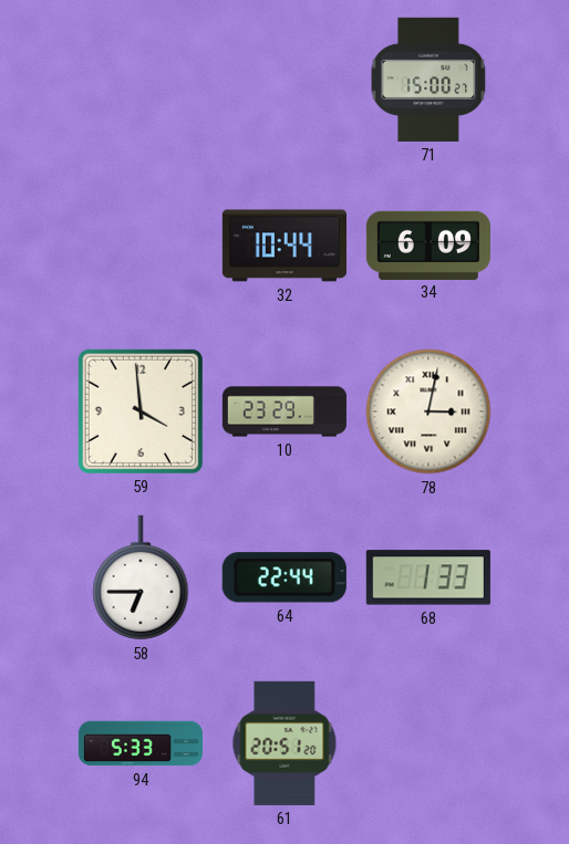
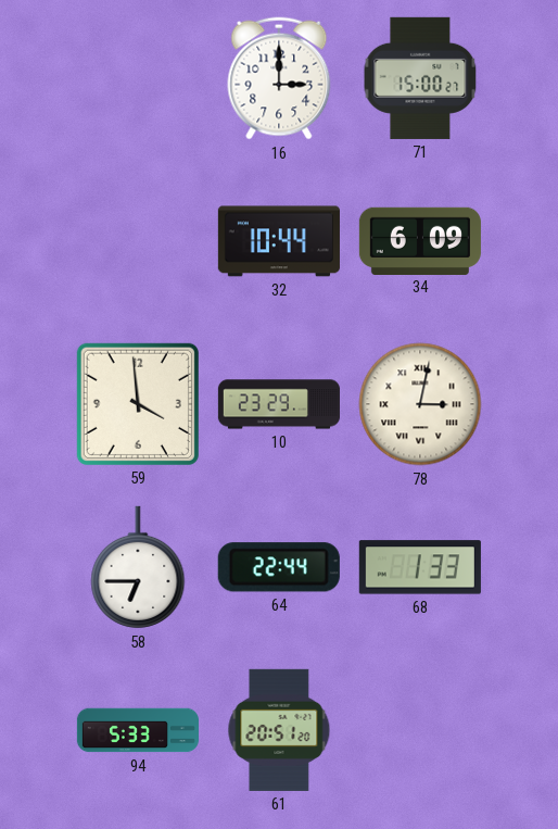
16: none -> 3:00 (279, 78)
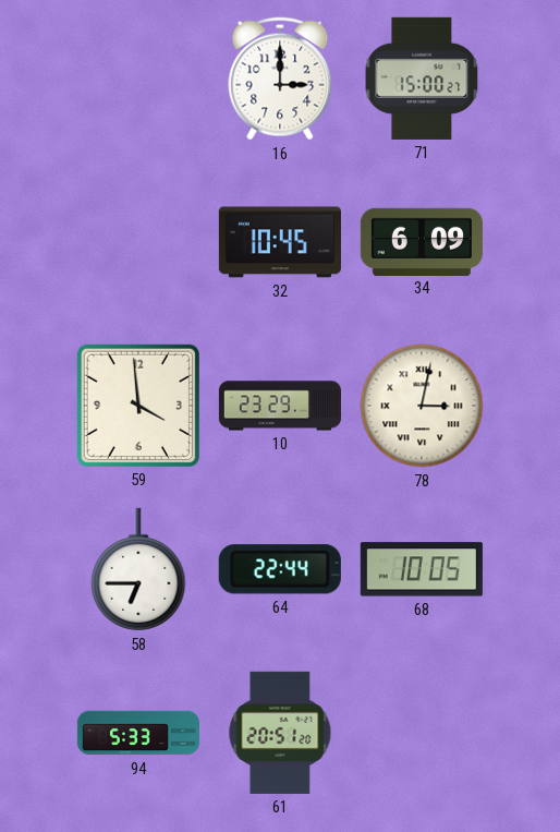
32: 10:44 -> 10:45 (280, 242)
68: 1:33 -> 10:05 (422, 569)
